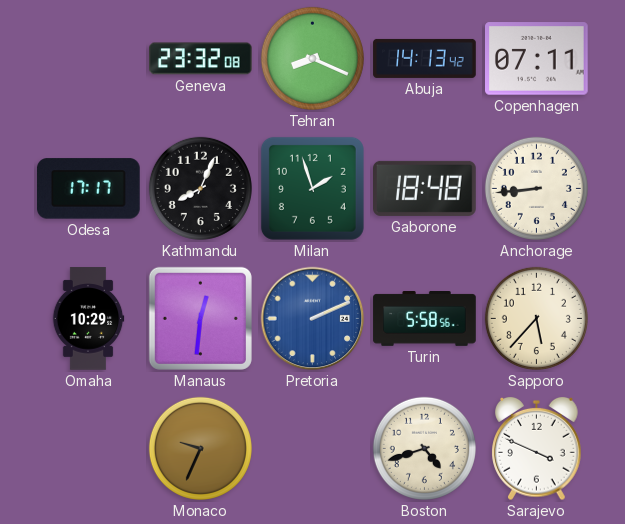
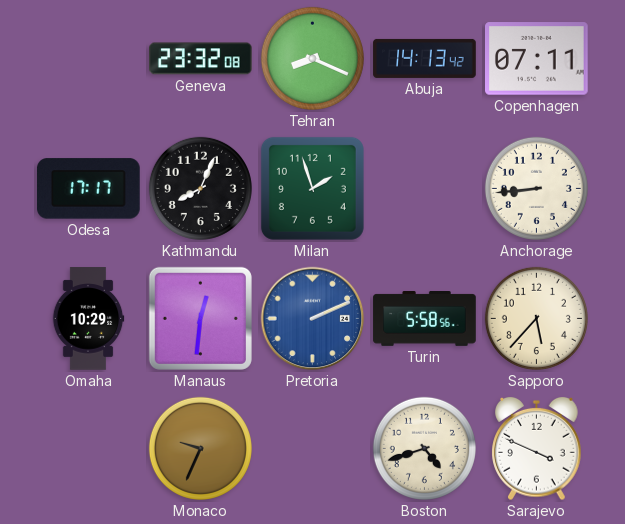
Gaborone: 18:48 -> none (425, 188)
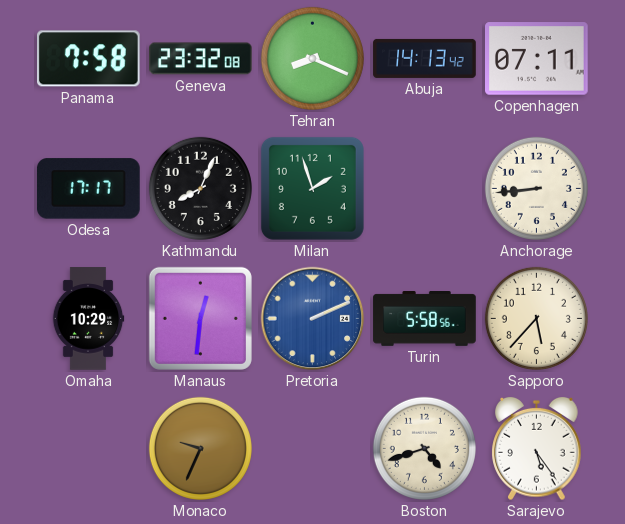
Panama: none -> 7:58 (89, 59)
Sarajevo: 3:49 -> 5:24 (537, 449)
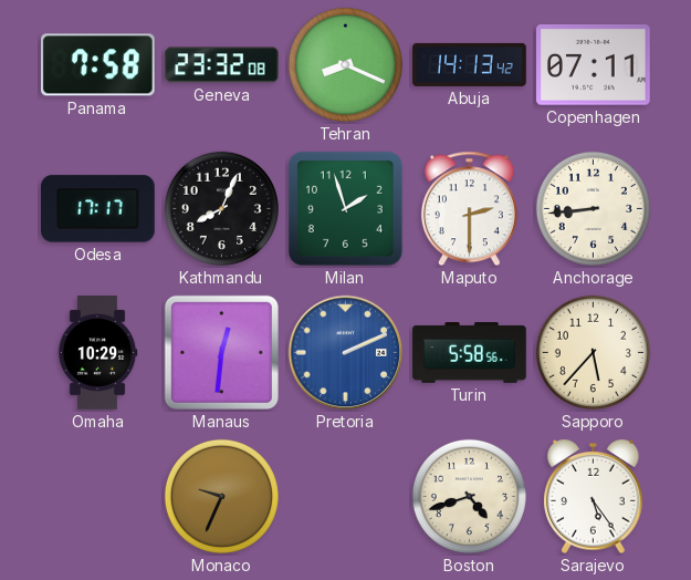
Maputo: none -> 2:30 (469, 209)
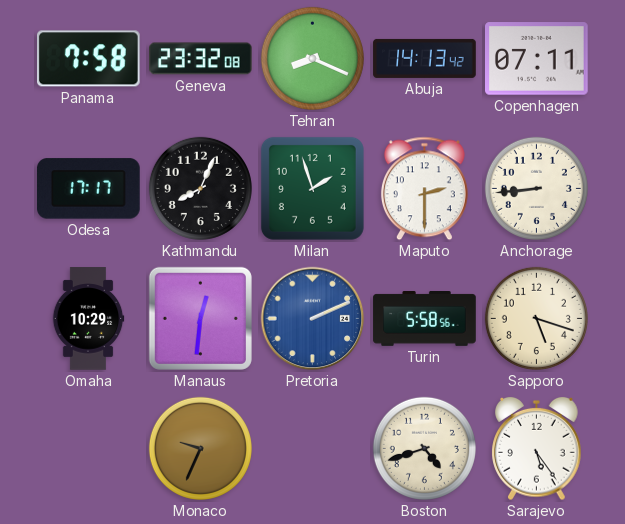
Sapporo: 5:37 -> 5:18 (536, 318)
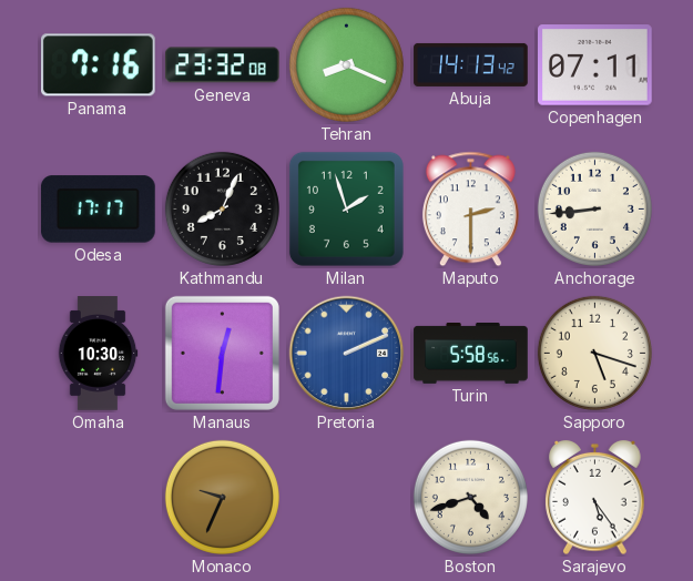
Panama: 7:58 -> 7:16 (99, 65)
Omaha: 10:29 -> 10:30 (98, 354)
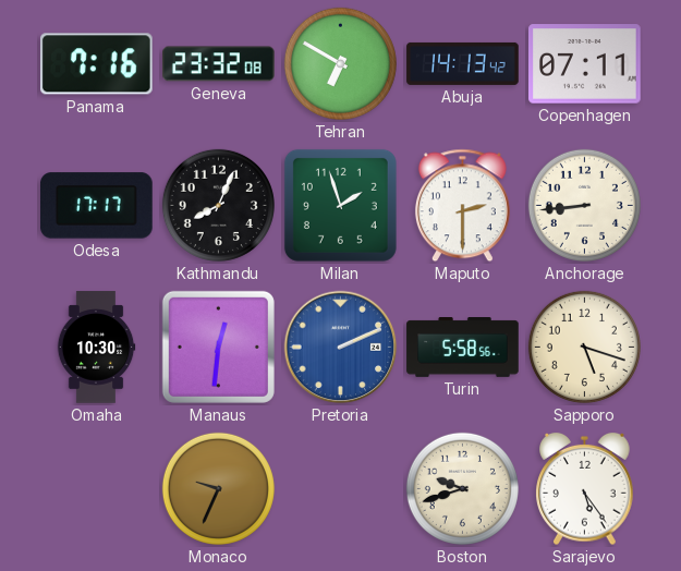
Tehran: 8:19 -> 6:50 (340, 63)
Boston: 4:42 -> 9:42 (462, 488)
